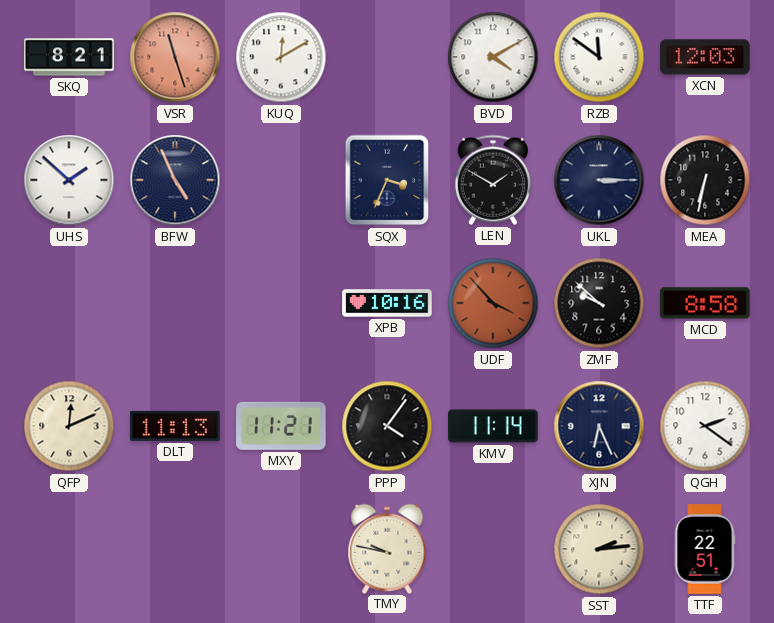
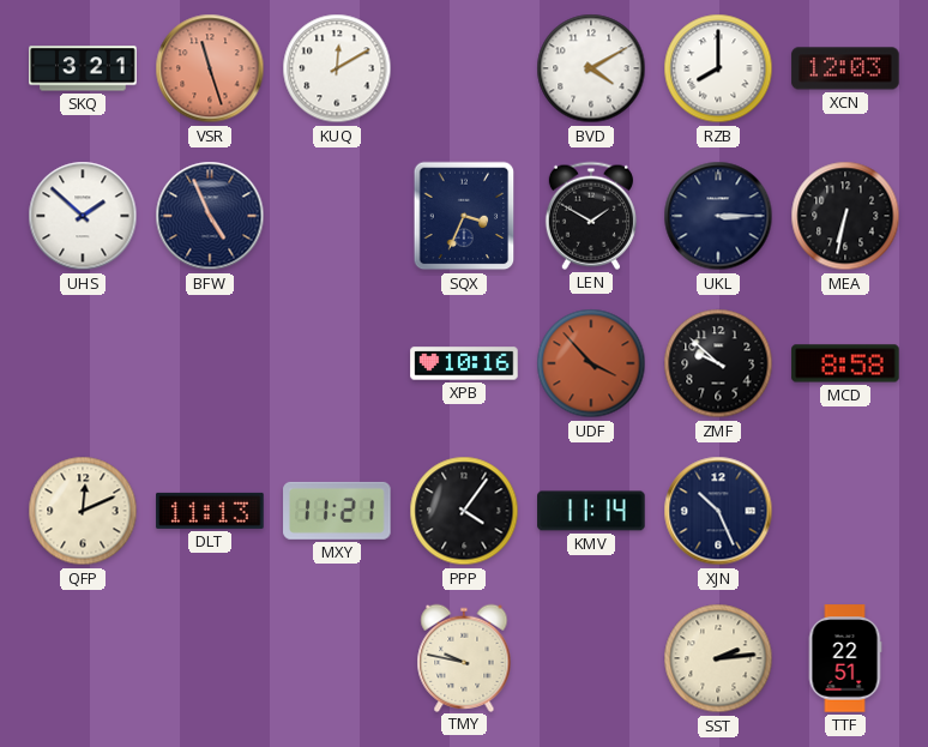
SKQ: 8:21 -> 3:21 (83, 68)
RZB: 11:51 -> 8:00 (718, 68)
XJN: 6:26 -> 10:26 (718, 511)
QGH: 2:21 -> none (705, 426)
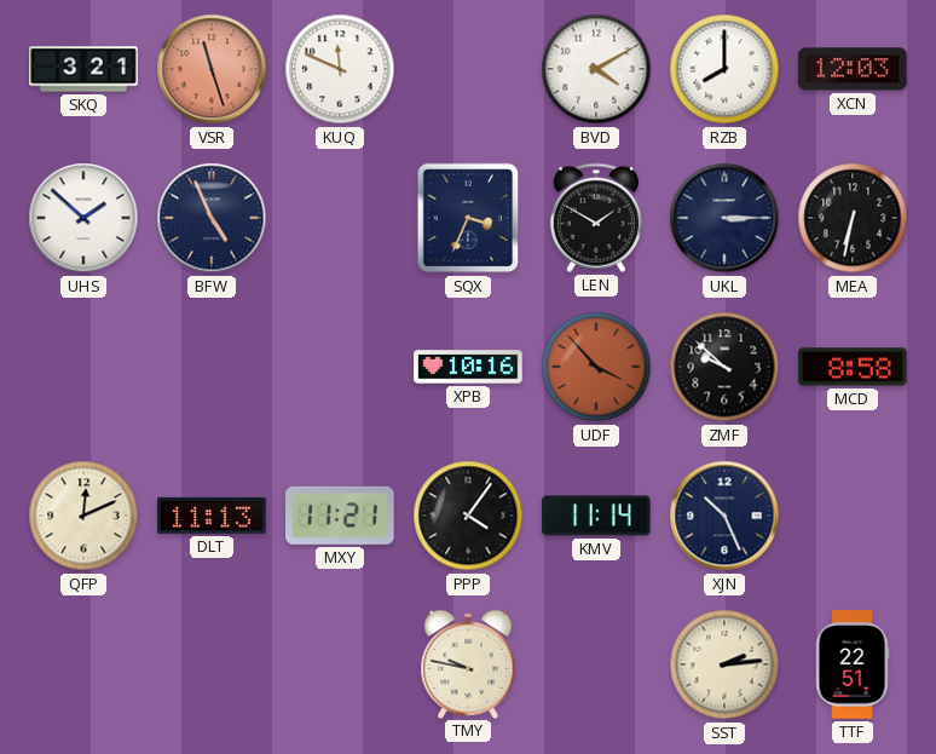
KUQ: 12:10 -> 11:49 (340, 69)
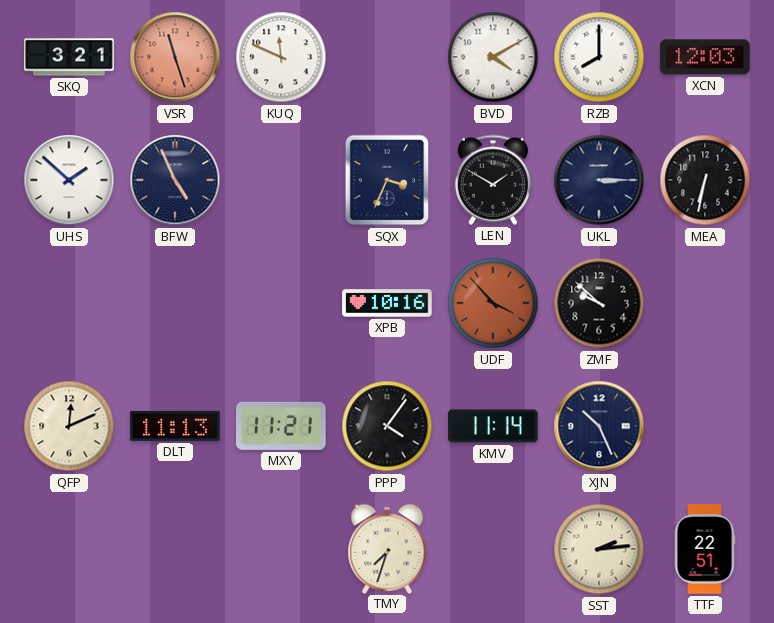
MCD: 8:58 -> none (853, 367)
TMY: 9:47 -> 7:33 (387, 548)
